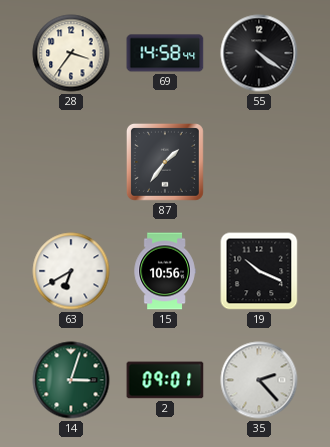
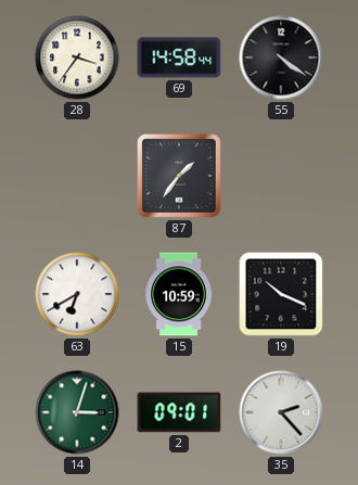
15: 10:56 -> 10:59 (179, 294)
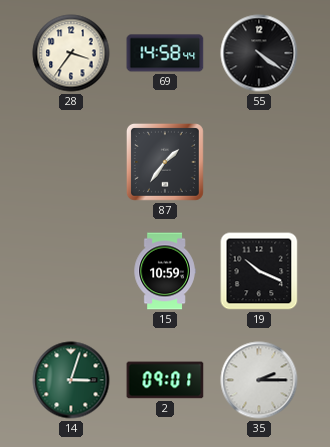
63: 6:40 -> none (77, 294)
35: 2:23 -> 2:15 (259, 380)
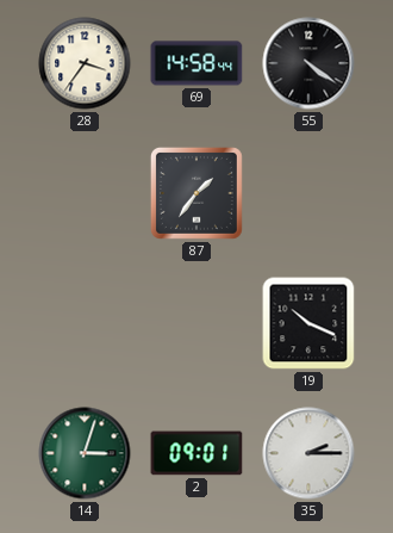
15: 10:59 -> none (165, 271)
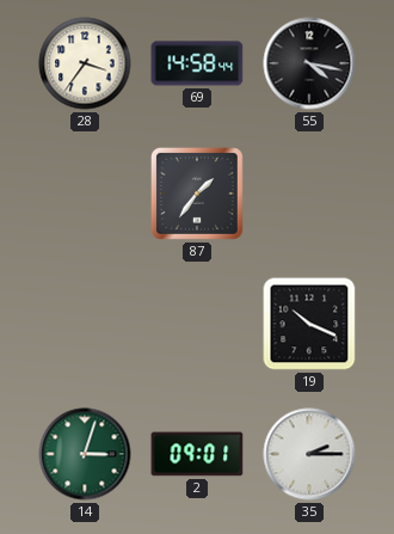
55: 4:21 -> 4:17 (309, 63)
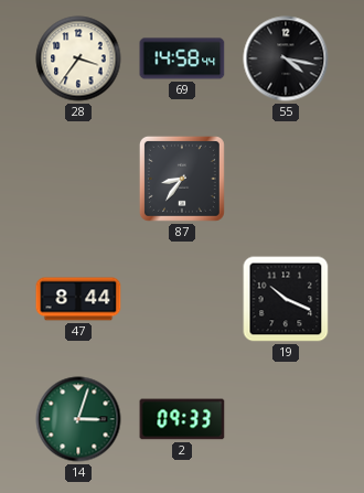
87: 1:36 -> 8:36 (182, 179)
47: none -> 8:44 (78, 299)
2: 09:01 -> 09:33 (182, 419)
35: 2:15 -> none (309, 454)
